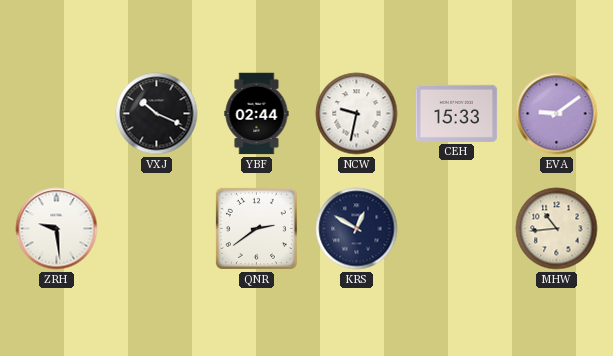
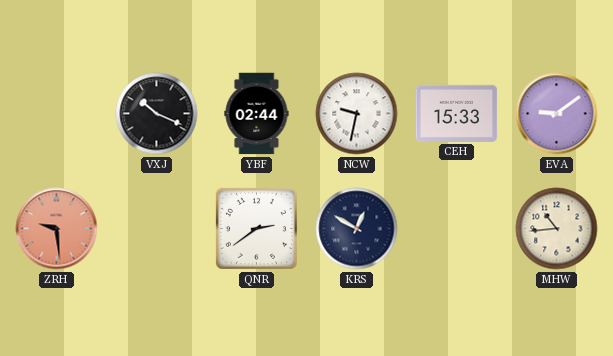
ZRH dial: white -> salmon (57, 229)
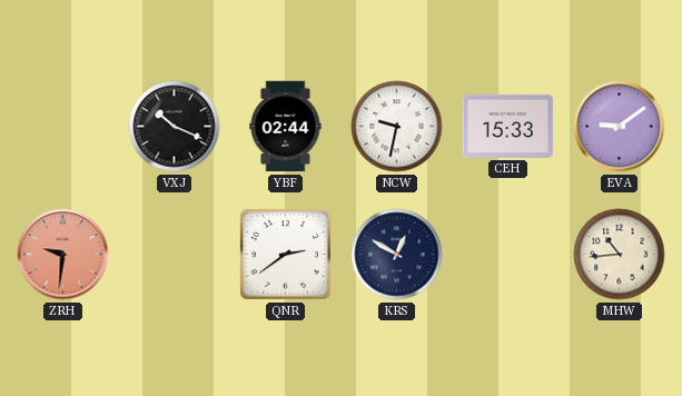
ZRH: 9:29 -> 9:31 (63, 255)
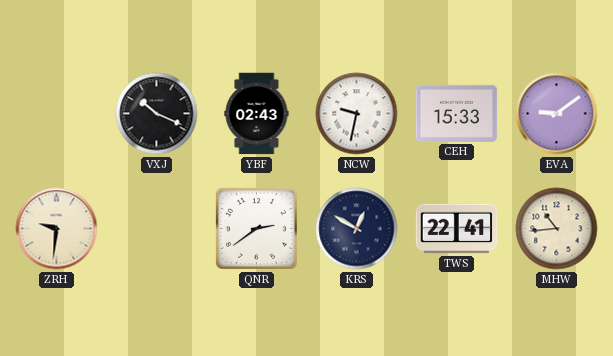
YBF: 02:44 -> 02:43 (257, 114)
ZRH dial: salmon -> cream (57, 229)
TWS: none -> 22:41 (457, 229)
